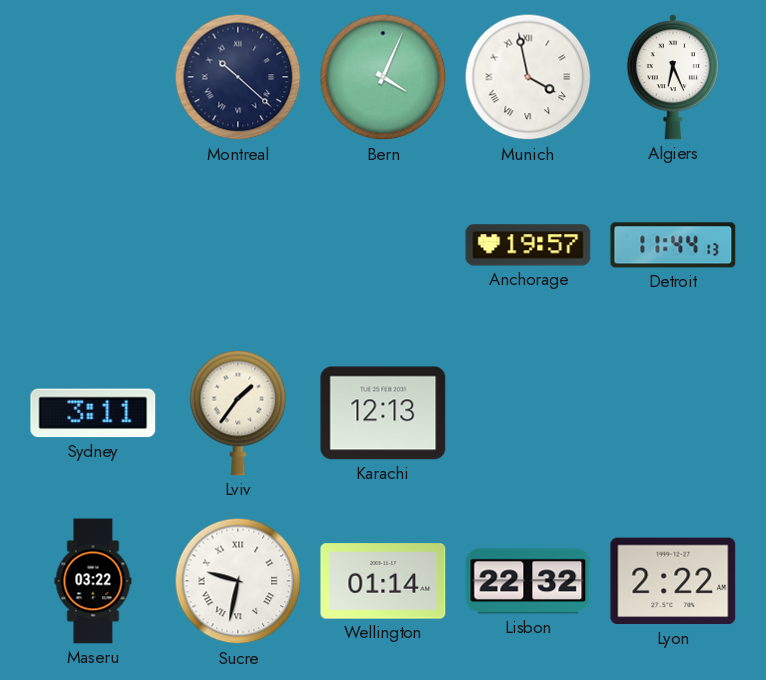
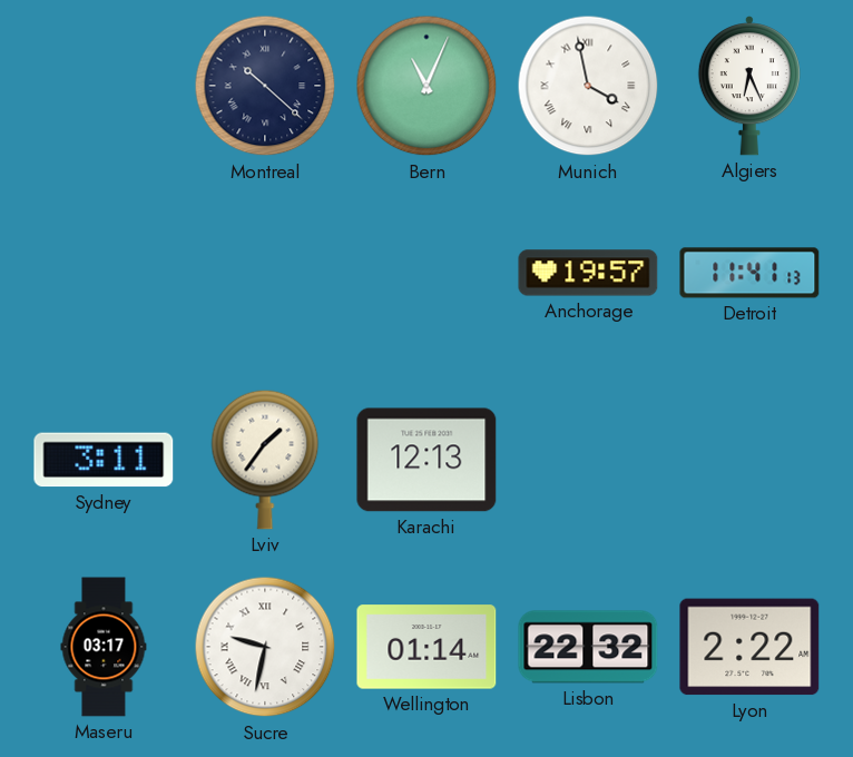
Bern: 4:04 -> 11:04 (426, 86)
Detroit: 11:44 -> 11:41 (749, 273)
Maseru: 03:22 -> 03:17 (104, 647)
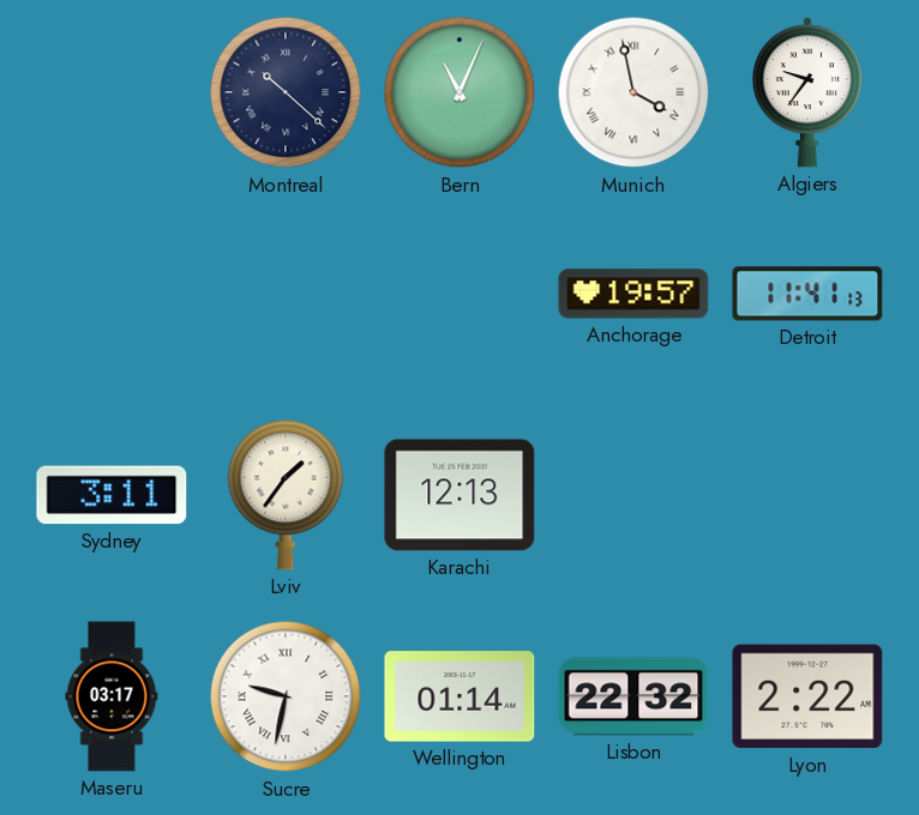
Algiers: 6:26 -> 9:36 (807, 93)
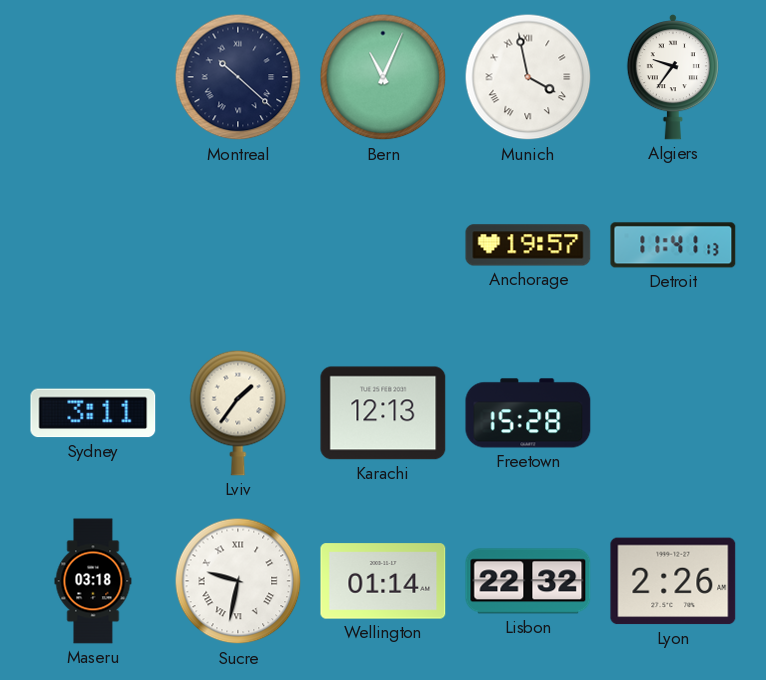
Freetown: none -> 15:28 (528, 413)
Maseru: 03:17 -> 03:18 (93, 581)
Lyon: 2:22 -> 2:26 (673, 581)
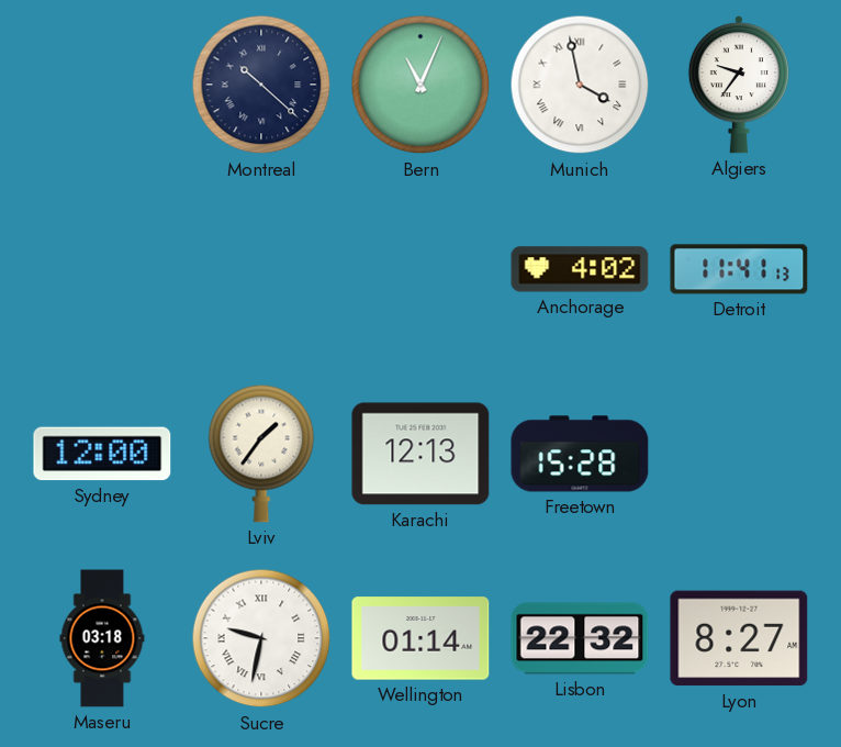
Anchorage: 19:57 -> 4:02 (580, 269)
Sydney: 3:11 -> 12:00 (102, 454)
Lyon: 2:26 -> 8:27 (739, 638)
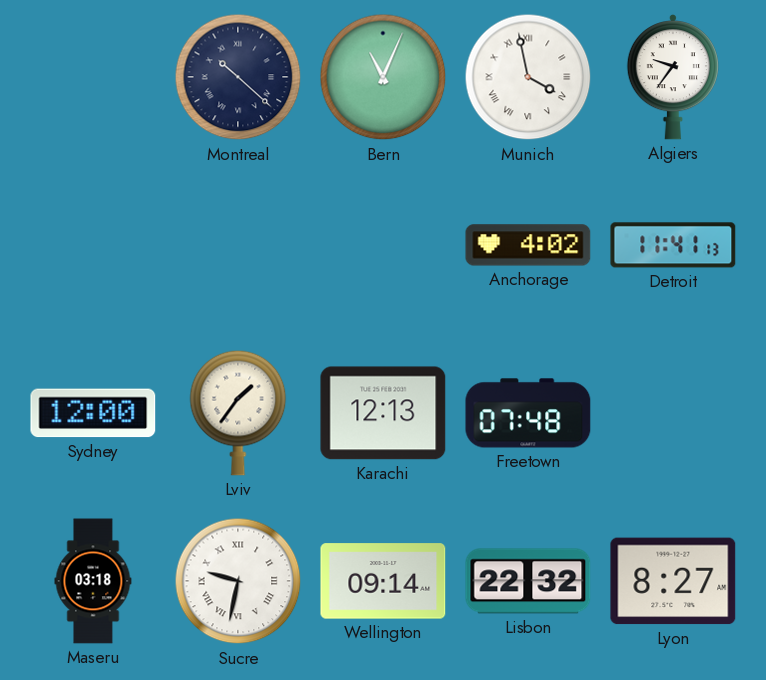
Freetown: 15:28 -> 07:48 (528, 413)
Wellington: 01:14 -> 09:14 (383, 581)
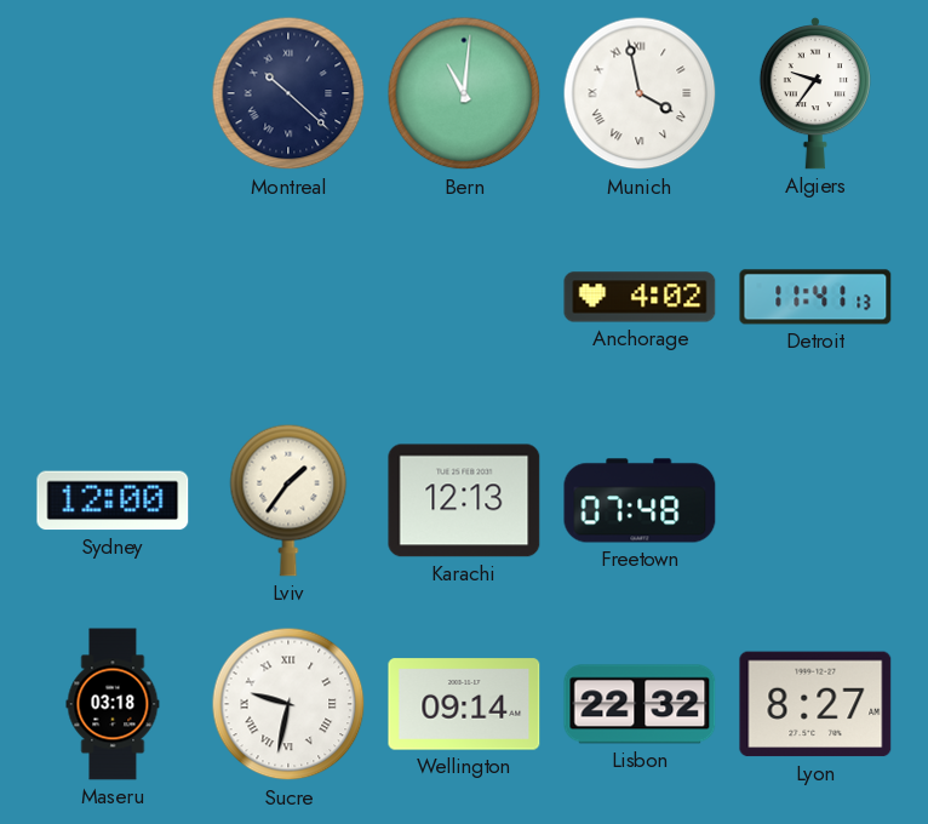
Bern: 11:04 -> 11:01 (464, 93)
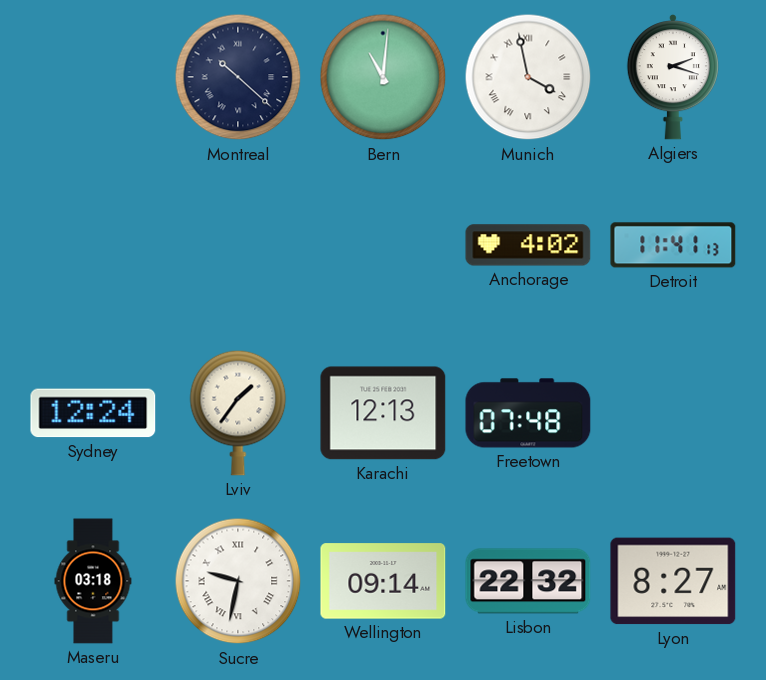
Algiers: 9:36 -> 2:18 (673, 78)
Sydney: 12:00 -> 12:24 (93, 413)
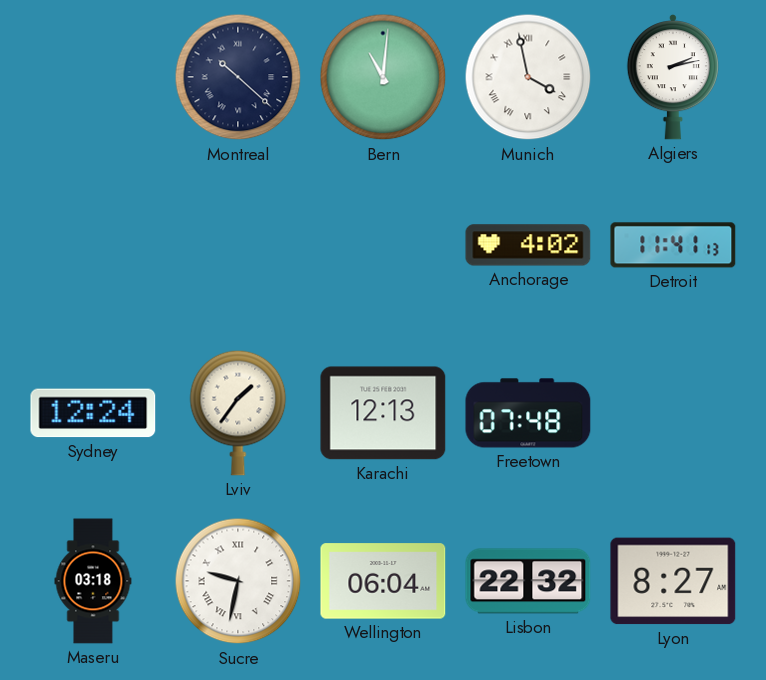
Algiers: 2:18 -> 2:13 (673, 78)
Wellington: 09:14 -> 06:04 (383, 581)
